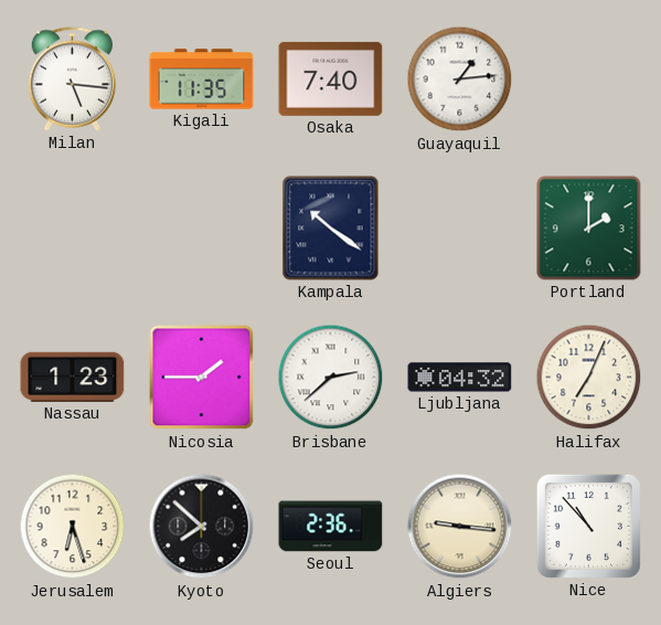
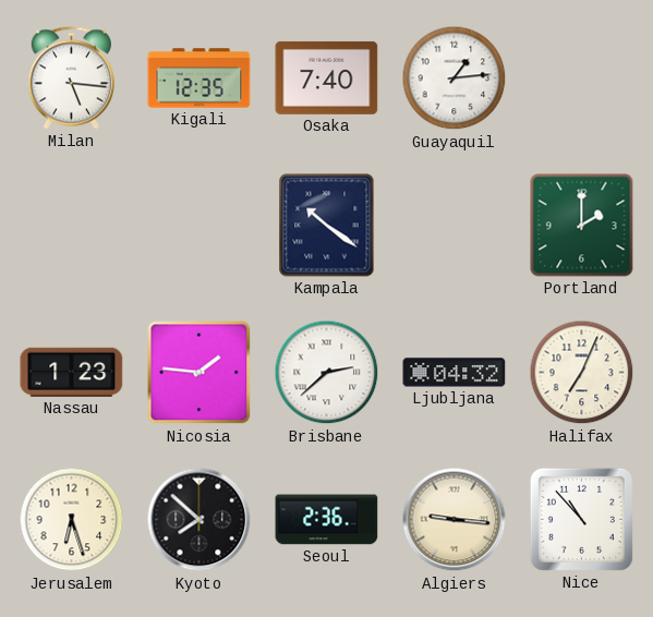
Kigali: 11:35 -> 12:35 (199, 78)
Nicosia: 1:45 -> 1:46 (199, 373)
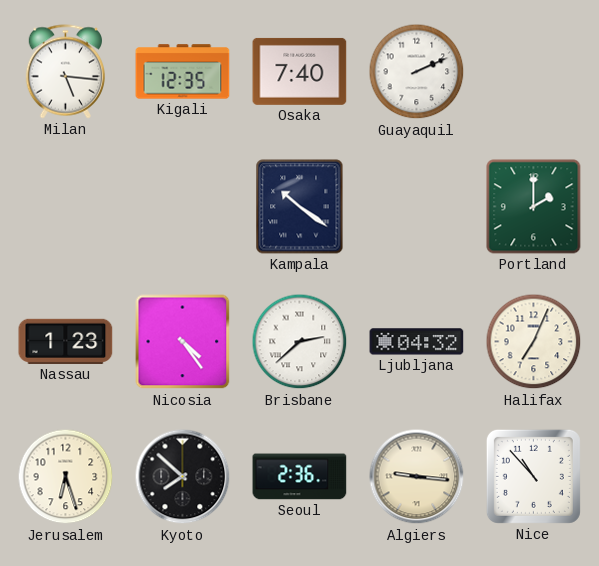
Guayaquil: 1:14 -> 2:11 (417, 72)
Nicosia: 1:46 -> 4:24 (183, 342)
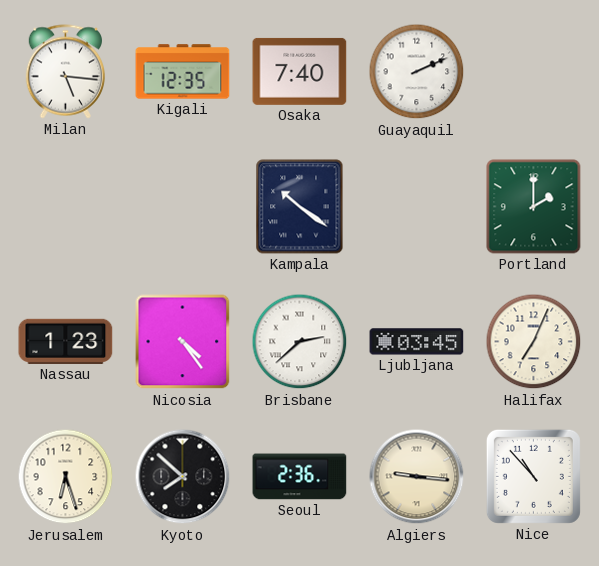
Ljubljana: 04:32 -> 03:45 (417, 342)
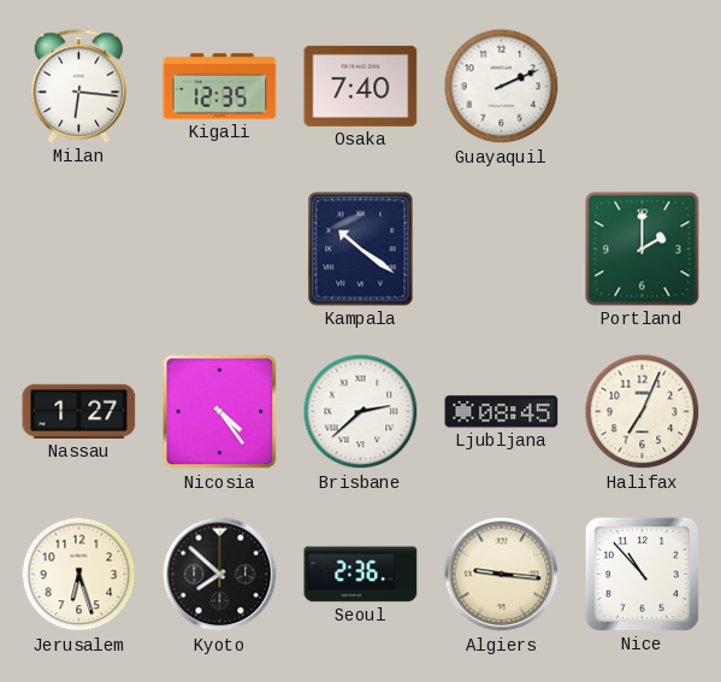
Milan: 5:16 -> 6:16 (78, 87)
Nassau: 1:23 -> 1:27 (79, 411)
Ljubljana: 03:45 -> 08:45 (502, 412)
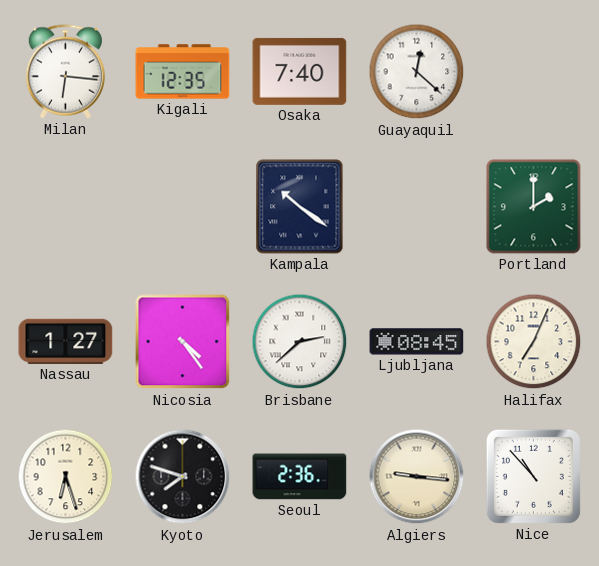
Guayaquil: 2:11 -> 12:22 (417, 72)
Kyoto: 7:52 -> 7:48 (183, 477)
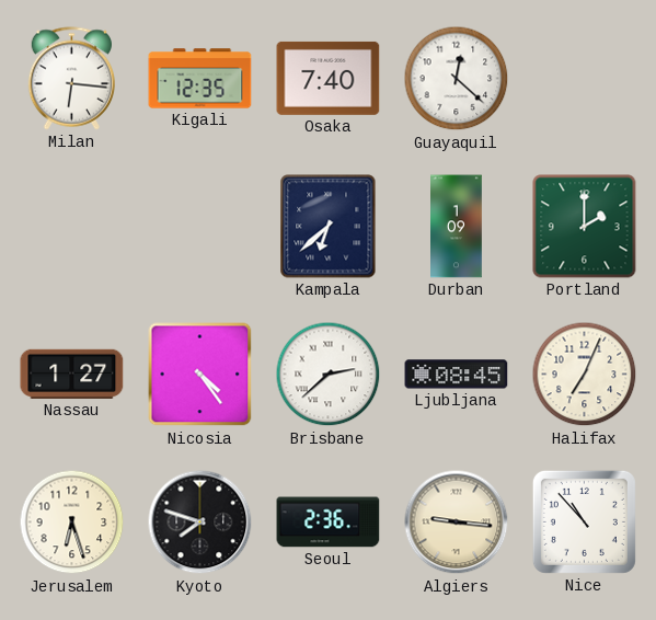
Kampala: 10:21 -> 6:38 (329, 227)
Durban: none -> 1:09 (457, 227)
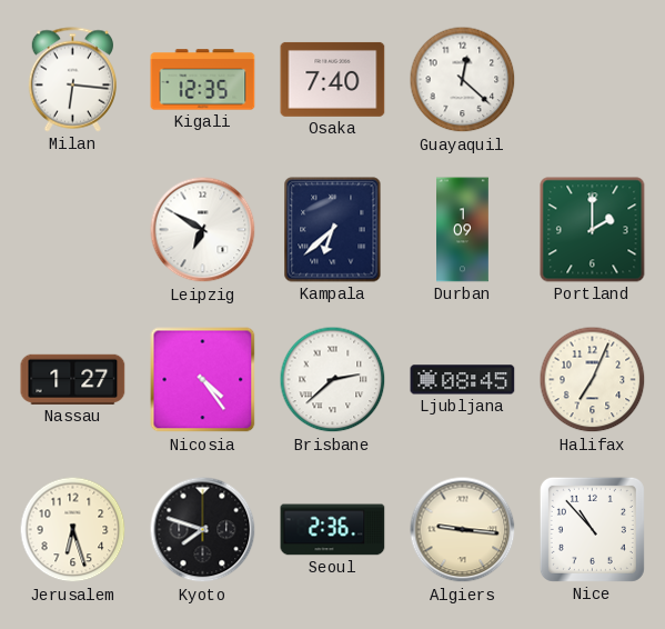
Leipzig: none -> 6:50 (203, 230)
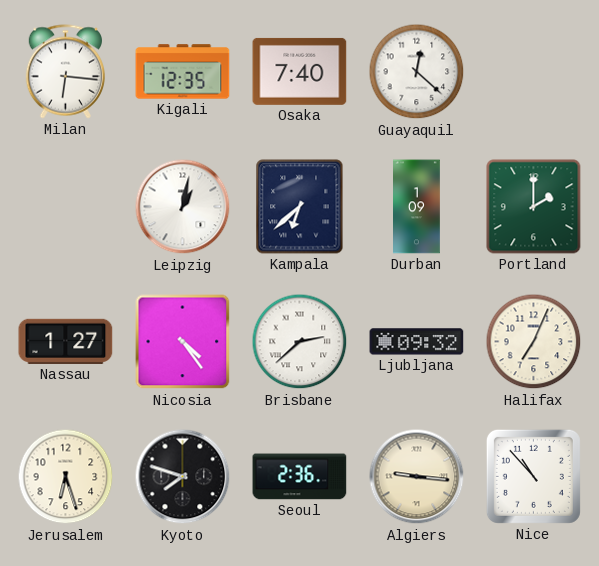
Leipzig: 6:50 -> 1:02 (183, 207)
Ljubljana: 08:45 -> 09:32 (417, 342)
